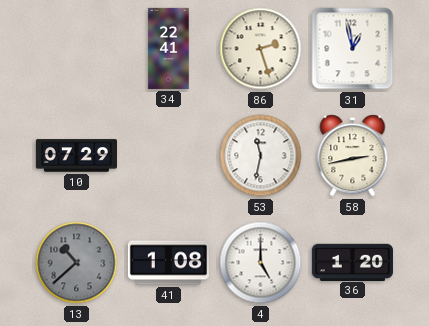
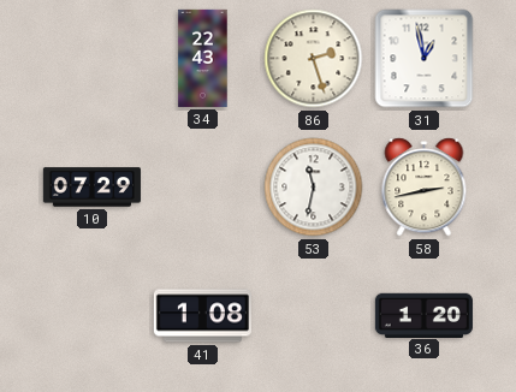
34: 22:41 -> 22:43 (203, 58)
13: 10:38 -> none (77, 263)
4: 5:00 -> none (261, 263)
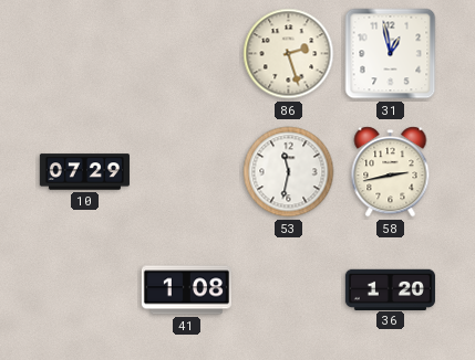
34: 22:43 -> none (203, 58)
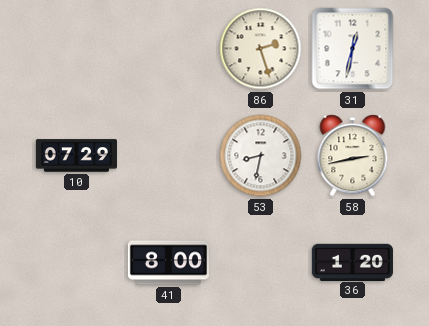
31: 12:58 -> 12:32 (353, 49)
53: 11:32 -> 8:32 (261, 156)
41: 1:08 -> 8:00 (168, 263)
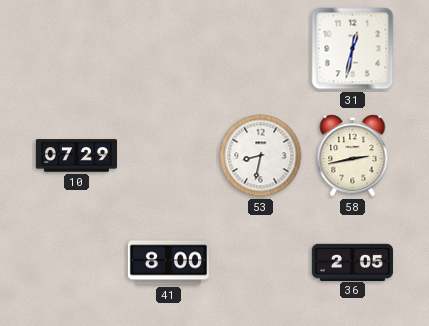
86: 2:27 -> none (261, 49)
36: 1:20 -> 2:05 (352, 262)
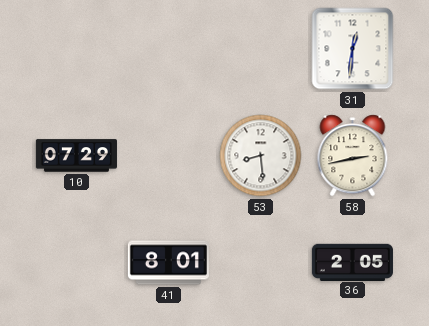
31: 12:32 -> 12:31 (353, 49)
53: 8:32 -> 8:29 (261, 156)
41: 8:00 -> 8:01 (168, 263)
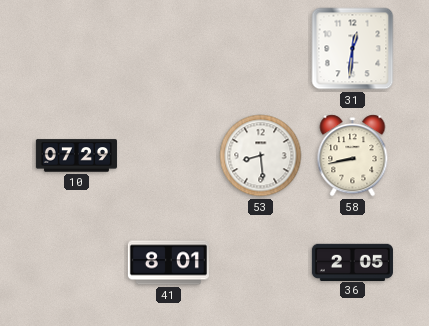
58: 2:43 -> 8:43 (353, 156)
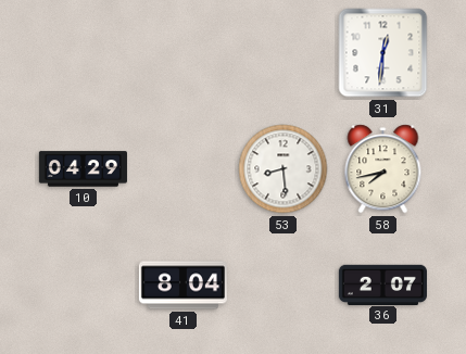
10: 07:29 -> 04:29 (83, 169)
58: 8:43 -> 7:43 (383, 169)
41: 8:01 -> 8:04 (182, 286)
36: 2:05 -> 2:07 (382, 285)
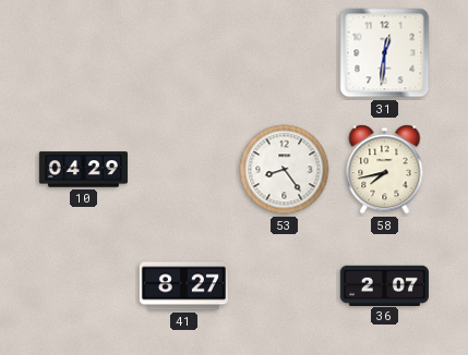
53: 8:29 -> 8:24 (285, 170)
41: 8:04 -> 8:27 (183, 286)
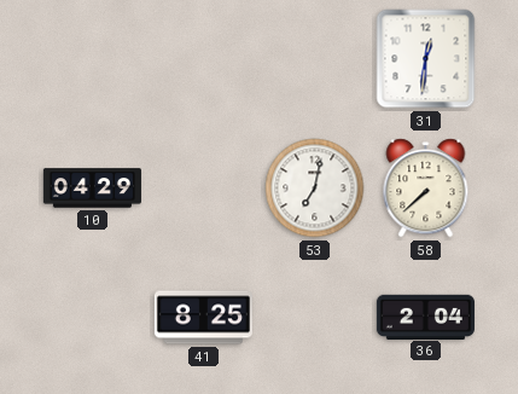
53: 8:24 -> 7:02 (315, 189)
58: 7:43 -> 7:38 (426, 189)
41: 8:27 -> 8:25 (203, 318)
36: 2:07 -> 2:04 (425, 317)
